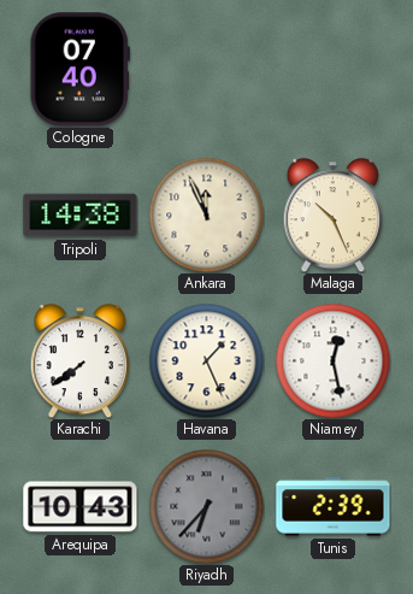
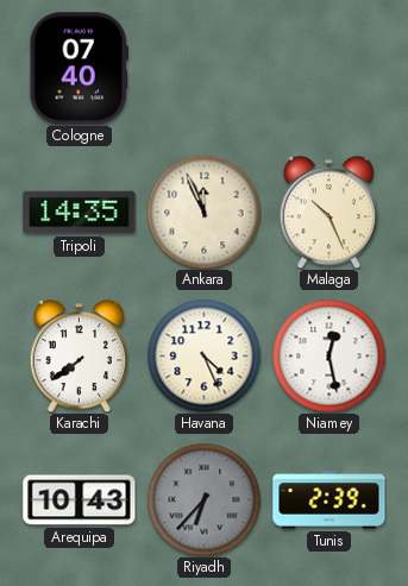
Tripoli: 14:38 -> 14:35 (80, 213)
Havana: 1:26 -> 4:26 (203, 355)
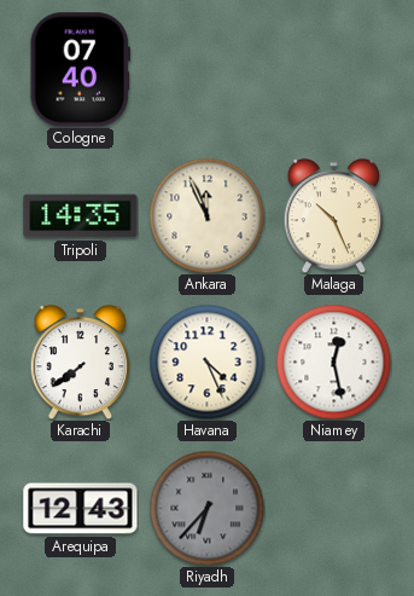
Arequipa: 10:43 -> 12:43 (81, 509)
Tunis: 2:39 -> none (329, 500)
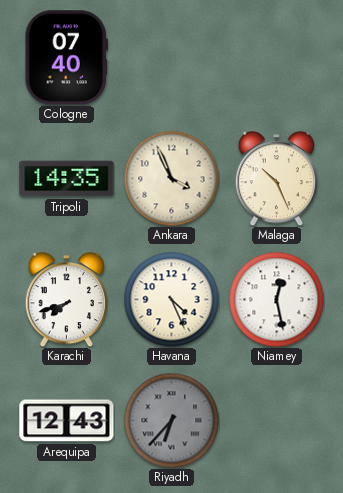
Ankara: 11:56 -> 3:56 (171, 178)
Karachi: 7:39 -> 7:42 (67, 300)
